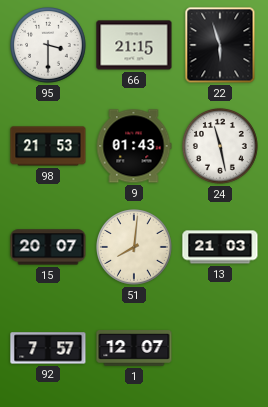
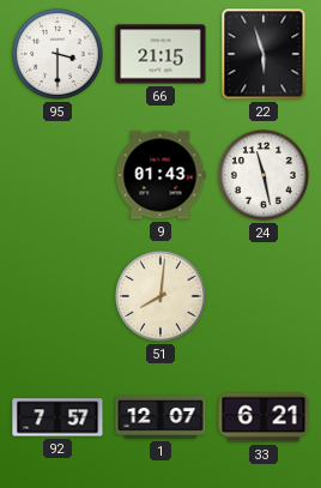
98: 21:53 -> none (48, 146)
15: 20:07 -> none (48, 247)
13: 21:03 -> none (220, 247)
33: none -> 6:21 (264, 417)
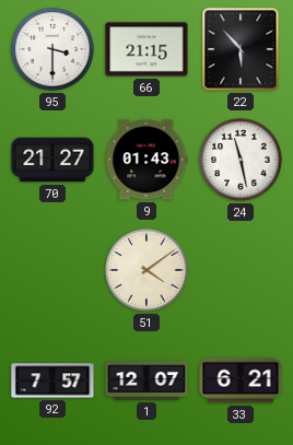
22: 5:57 -> 5:53 (241, 49)
70: none -> 21:27 (52, 160)
51: 8:01 -> 4:09 (148, 271)
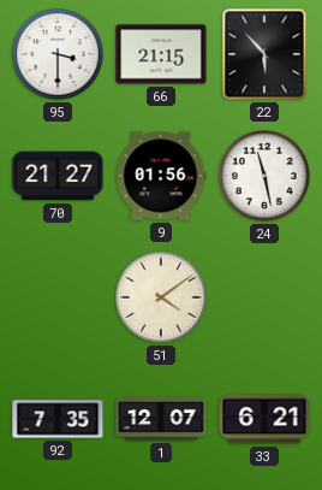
9: 01:43 -> 01:56 (161, 176)
92: 7:57 -> 7:35 (58, 419)
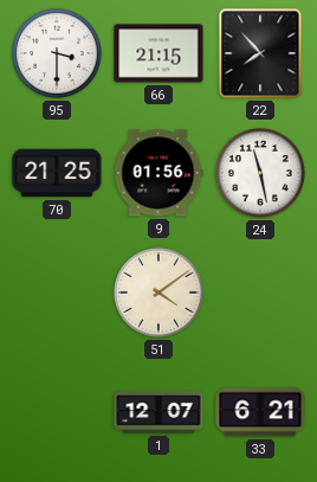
22: 5:53 -> 7:53 (260, 53)
70: 21:27 -> 21:25 (57, 173)
92: 7:35 -> none (58, 419)
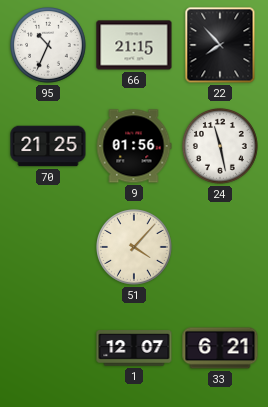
95: 3:30 -> 10:34 (49, 46)
51: 4:09 -> 4:07 (135, 248)
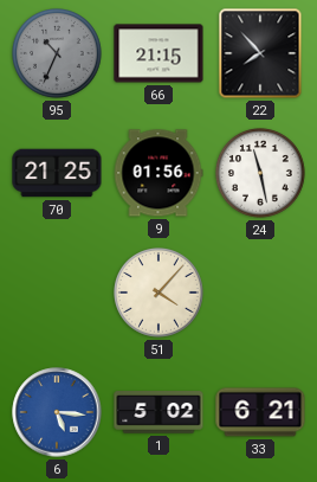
95 dial: white -> grey (58, 54)
6: none -> 5:16 (57, 412)
1: 12:07 -> 5:02 (158, 412)
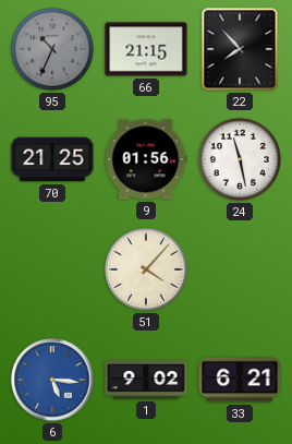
1: 5:02 -> 9:02 (146, 380)
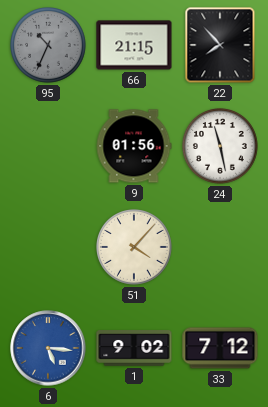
70: 21:25 -> none (52, 159)
33: 6:21 -> 7:12 (220, 348)
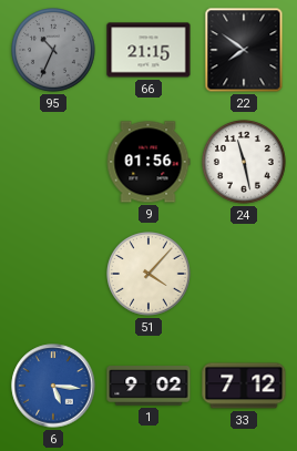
22: 7:53 -> 7:51 (244, 50)
